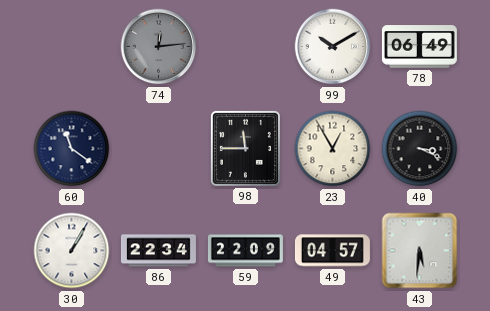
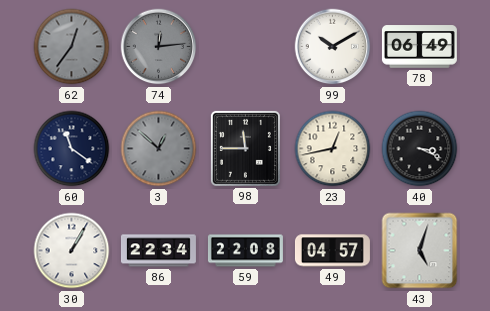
62: none -> 12:36 (72, 47)
3: none -> 12:52 (159, 149)
23: 12:55 -> 12:43 (333, 149)
59: 22:09 -> 22:08 (245, 251)
43: 5:31 -> 5:03 (420, 251)
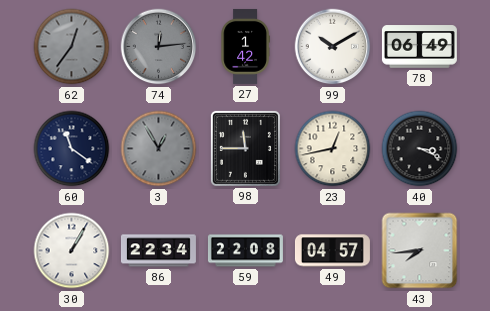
27: none -> 1:42 (245, 46)
3: 12:52 -> 12:55 (159, 149)
43: 5:03 -> 7:44 (420, 251)
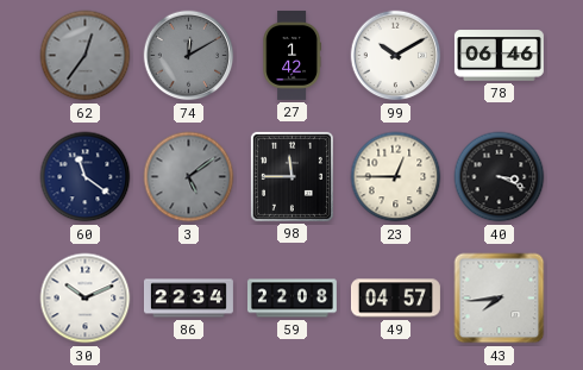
74: 12:14 -> 12:10 (189, 56)
78: 06:49 -> 06:46 (499, 56)
3: 12:55 -> 5:09 (189, 177)
23: 12:43 -> 12:45 (396, 177)
30: 1:05 -> 10:11 (86, 299)
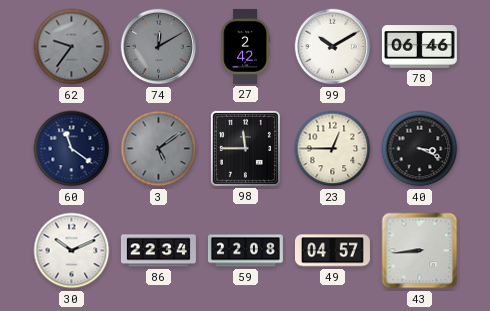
62: 12:36 -> 9:36 (72, 47)
27: 1:42 -> 2:42 (245, 46)
43: 7:44 -> 8:44 (420, 251)
